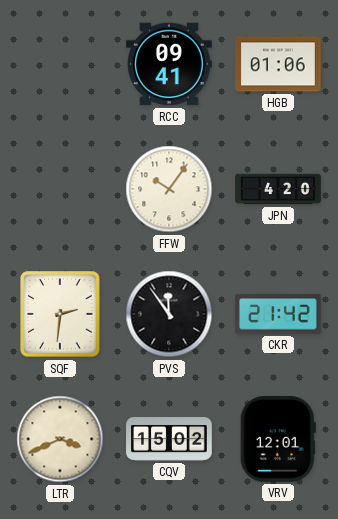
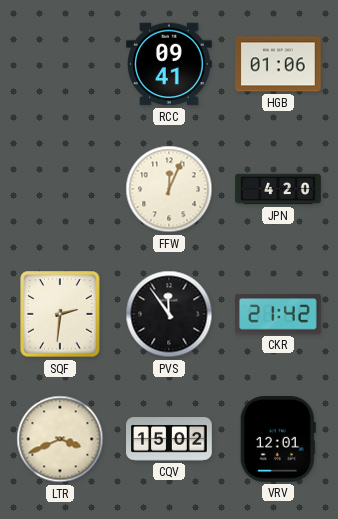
FFW: 10:06 -> 12:04 (169, 189)
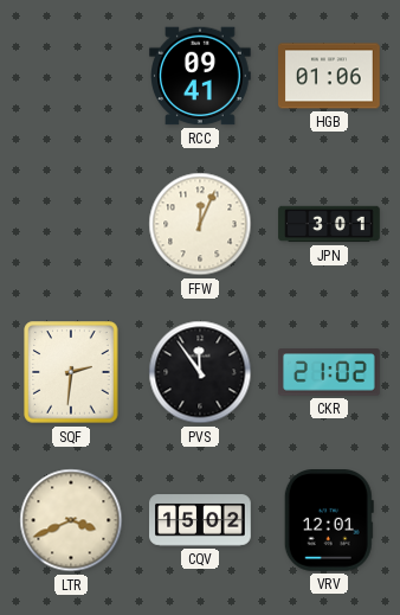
JPN: 4:20 -> 3:01 (329, 224)
CKR: 21:42 -> 21:02 (329, 372)
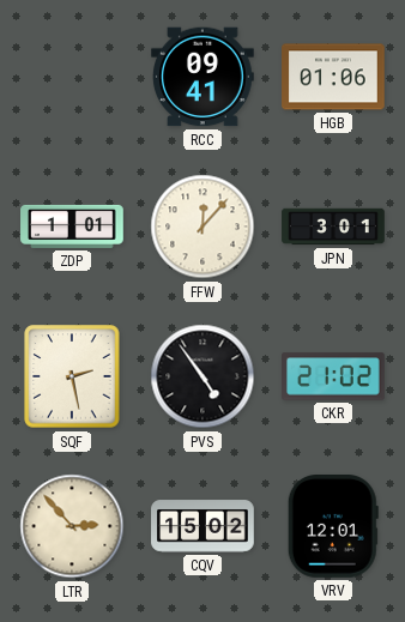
ZDP: none -> 1:01 (72, 227)
FFW: 12:04 -> 12:07 (202, 227)
SQF: 2:31 -> 2:28 (72, 376)
PVS: 11:54 -> 4:54 (202, 376)
LTR: 3:41 -> 2:53 (72, 526)
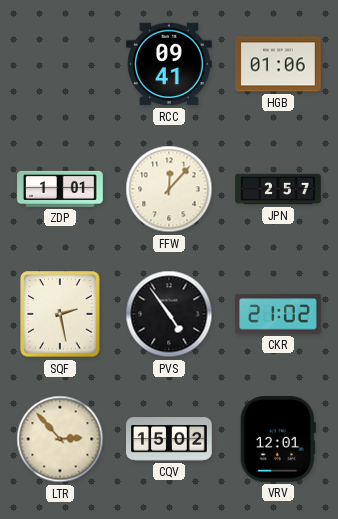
JPN: 3:01 -> 2:57 (278, 189)
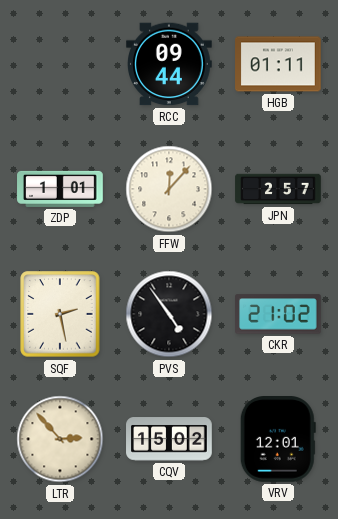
RCC: 09:41 -> 09:44 (170, 64)
HGB: 01:06 -> 01:11 (278, 64)
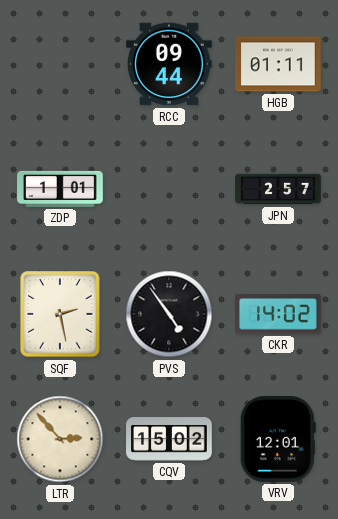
FFW: 12:07 -> none (169, 189)
CKR: 21:02 -> 14:02 (278, 314)
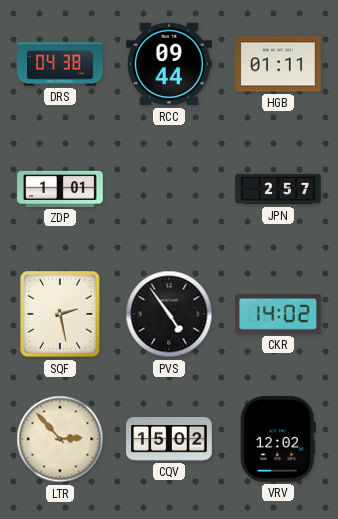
DRS: none -> 04:38 (60, 64)
VRV: 12:01 -> 12:02 (278, 440)
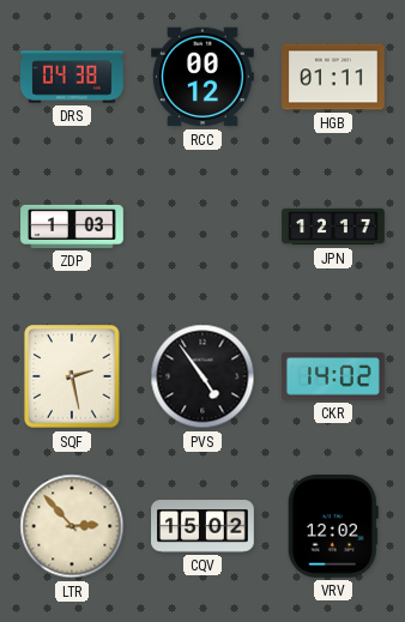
RCC: 09:44 -> 00:12 (204, 77)
ZDP: 1:01 -> 1:03 (72, 227)
JPN: 2:57 -> 12:17 (333, 227)
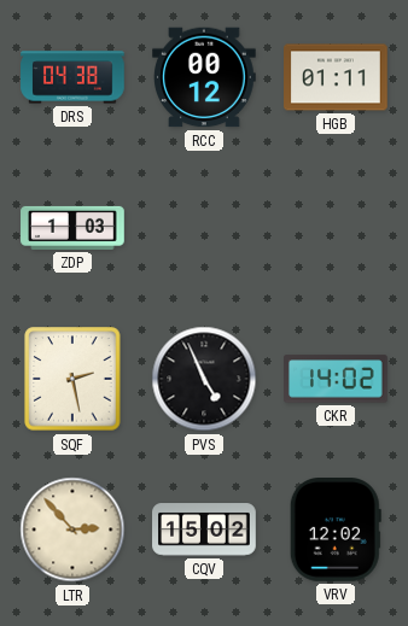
JPN: 12:17 -> none (333, 227)
PVS: 4:54 -> 4:56 (204, 379)
